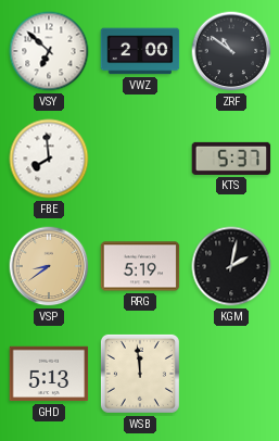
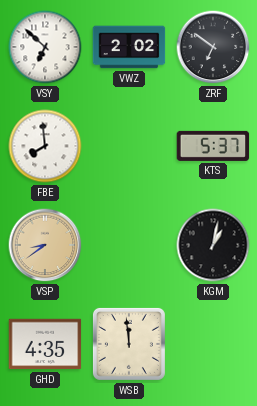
VWZ: 2:00 -> 2:02 (129, 47)
ZRF: 10:51 -> 6:51 (213, 47)
RRG: 5:19 -> none (140, 266)
KGM: 2:02 -> 1:02 (213, 245)
GHD: 5:13 -> 4:35 (45, 344)
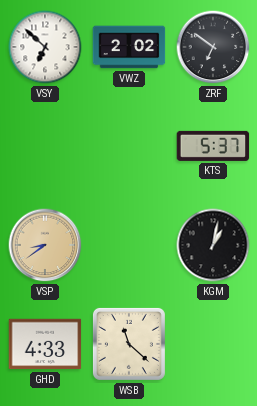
FBE: 7:59 -> none (45, 146)
GHD: 4:35 -> 4:33 (45, 344)
WSB: 11:59 -> 11:22 (129, 344)
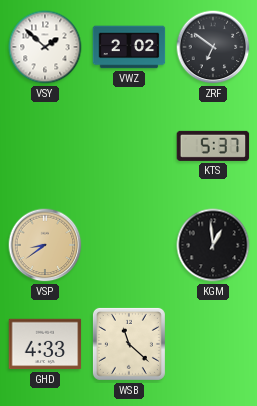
VSY: 6:52 -> 1:52 (45, 47)
KGM: 1:02 -> 12:59 (213, 245)
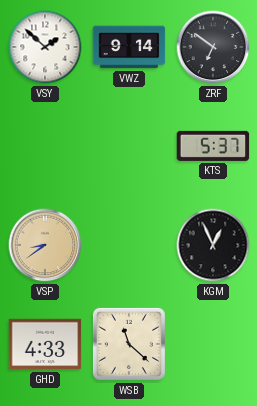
VWZ: 2:02 -> 9:14 (129, 47)
KGM: 12:59 -> 12:56 (213, 245)
